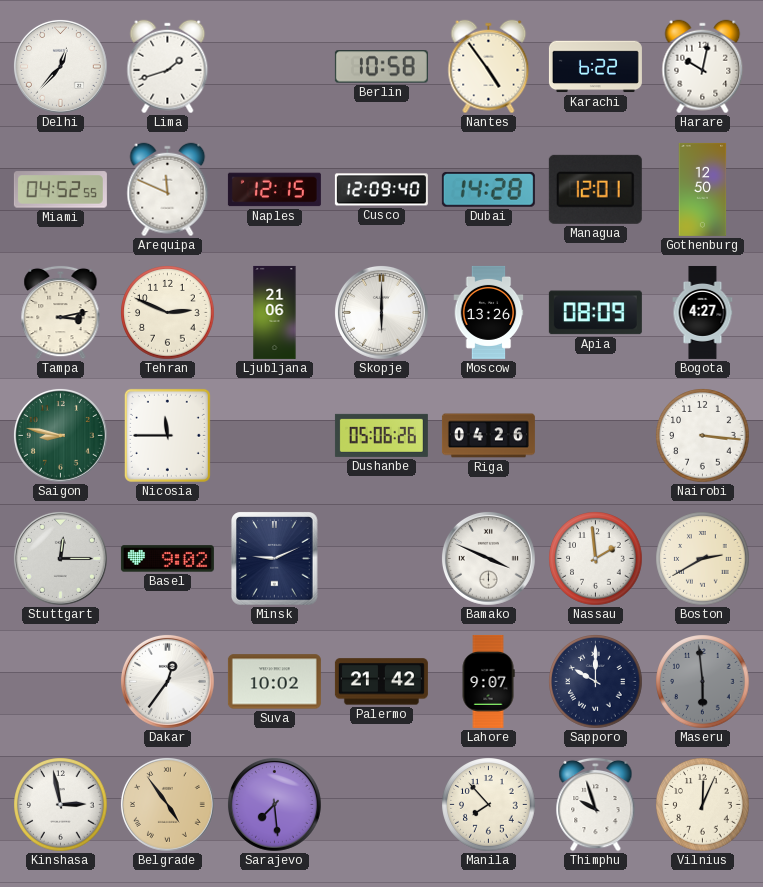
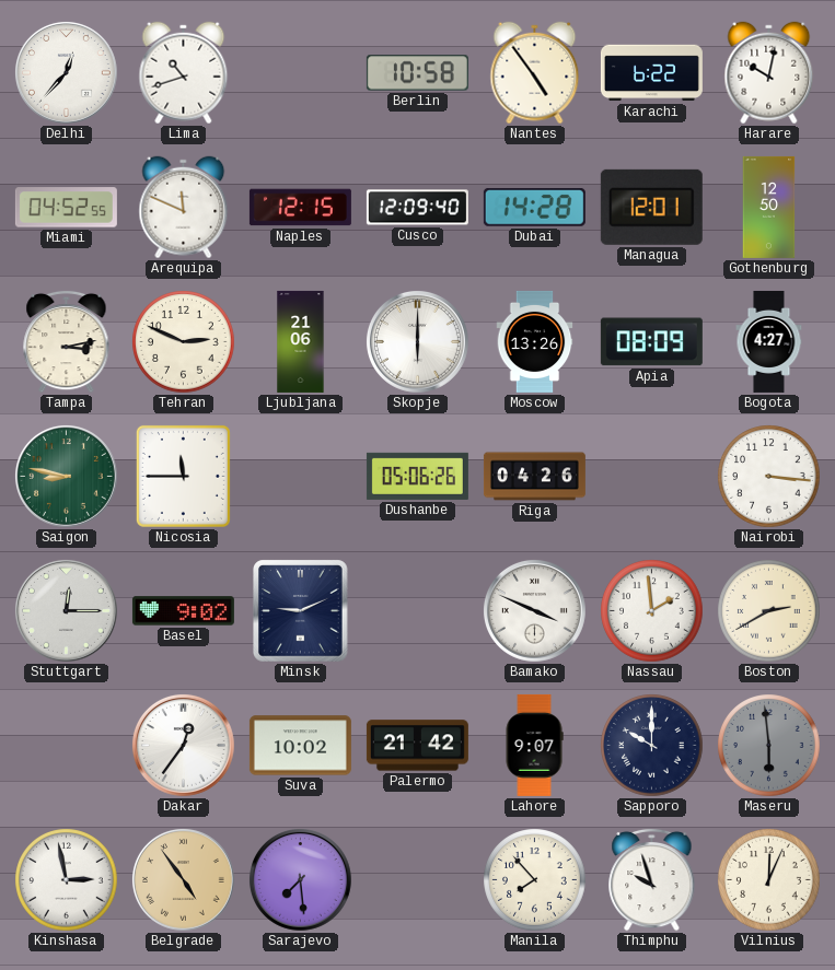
Lima: 1:42 -> 10:42 (184, 73)
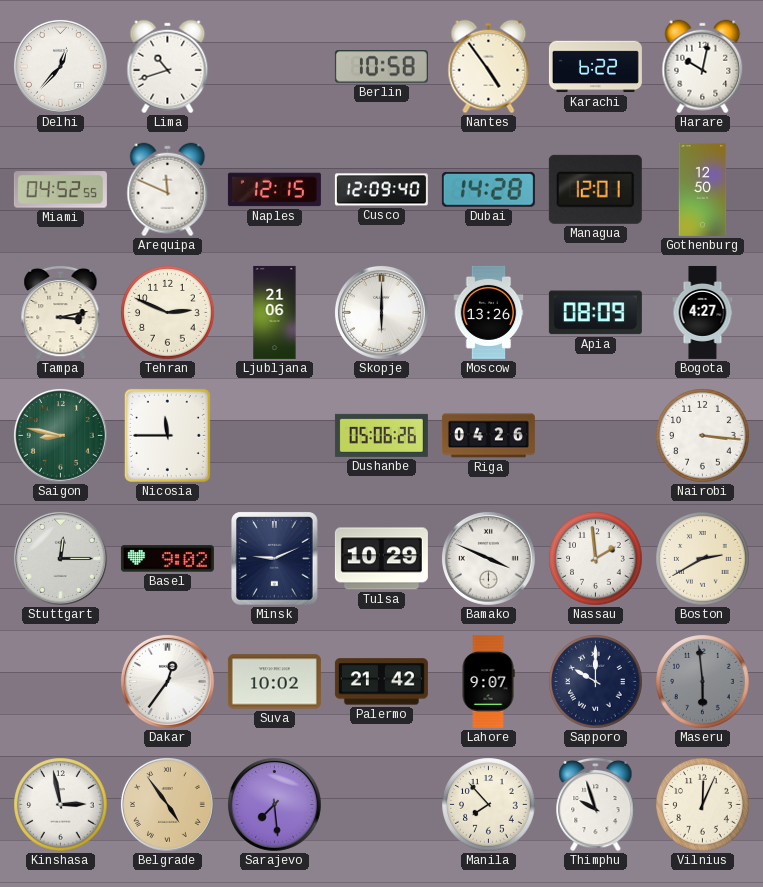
Tulsa: none -> 10:29 (381, 559)
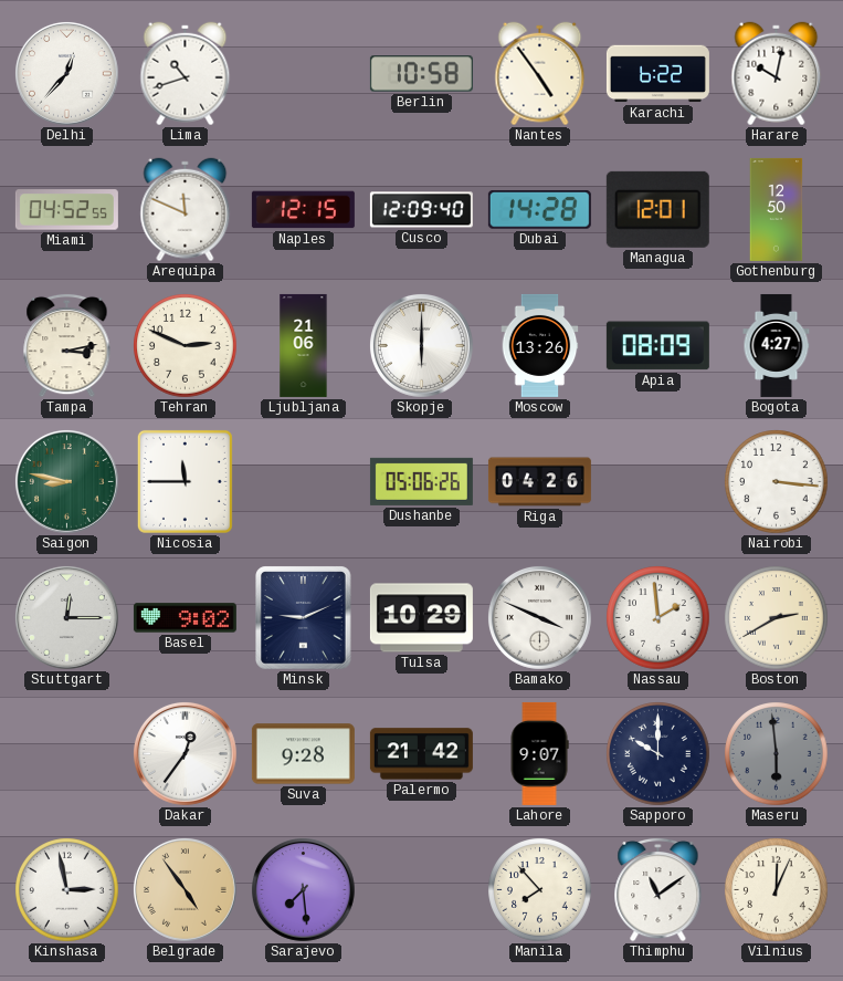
Suva: 10:02 -> 9:28 (303, 754)
Thimphu: 9:57 -> 11:09 (658, 889)
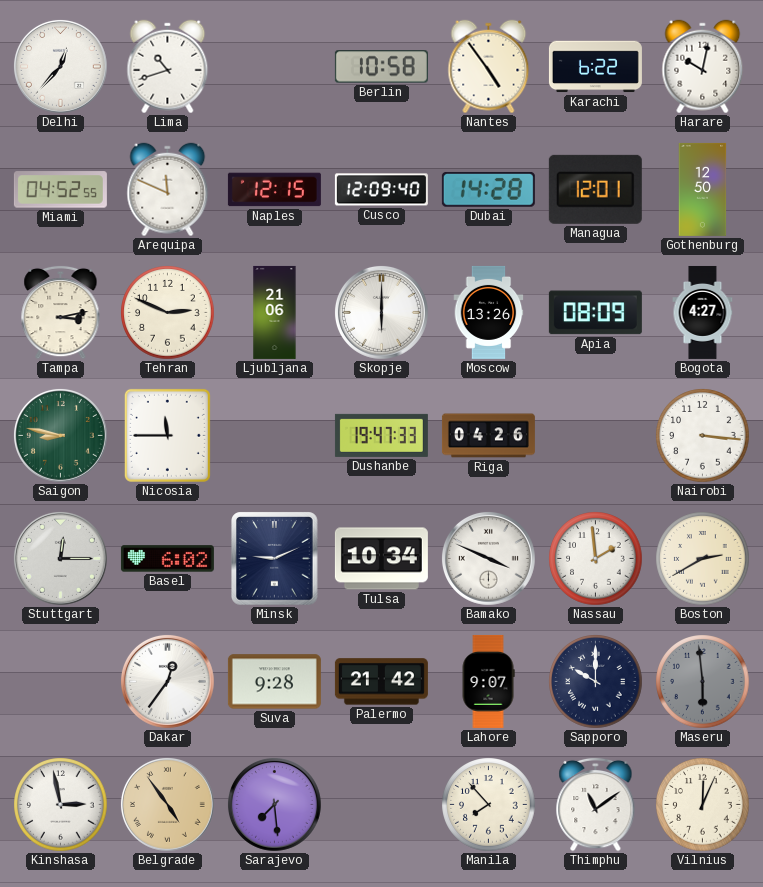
Dushanbe: 05:06 -> 19:47 (381, 435)
Basel: 9:02 -> 6:02 (167, 559)
Tulsa: 10:29 -> 10:34 (381, 559)
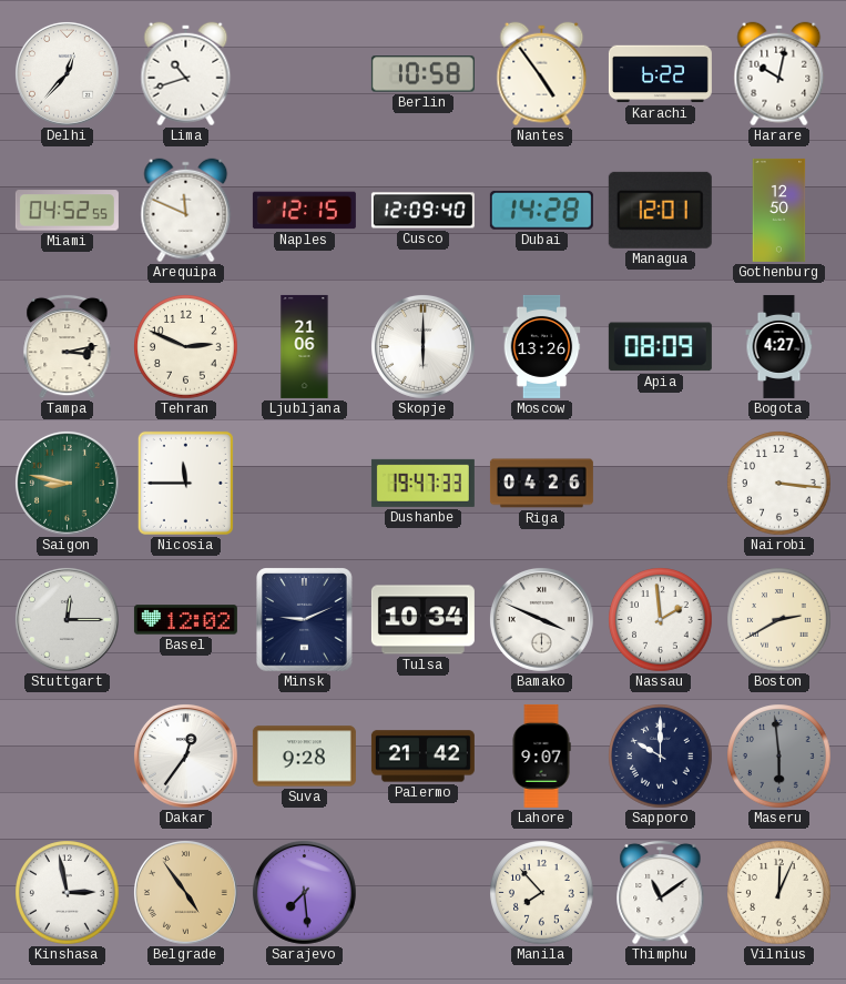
Basel: 6:02 -> 12:02 (185, 620)
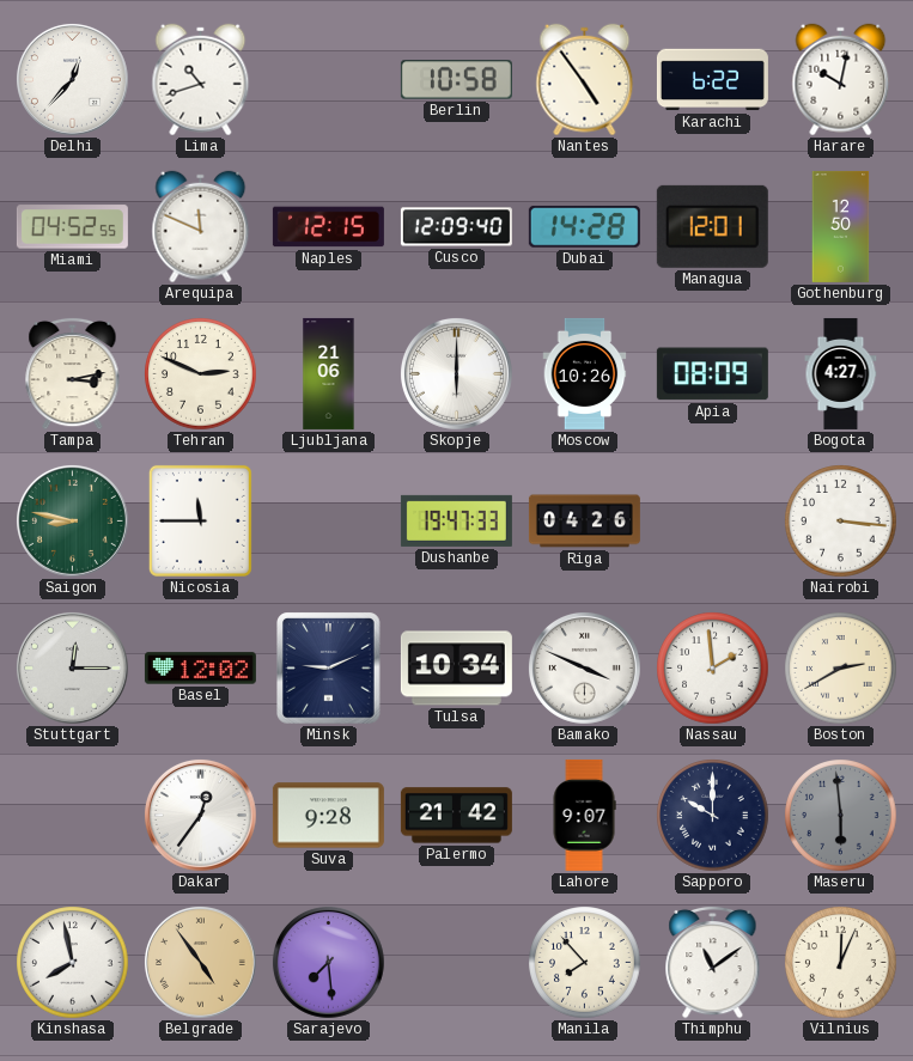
Moscow: 13:26 -> 10:26 (585, 373)
Kinshasa: 2:58 -> 7:58 (73, 963)
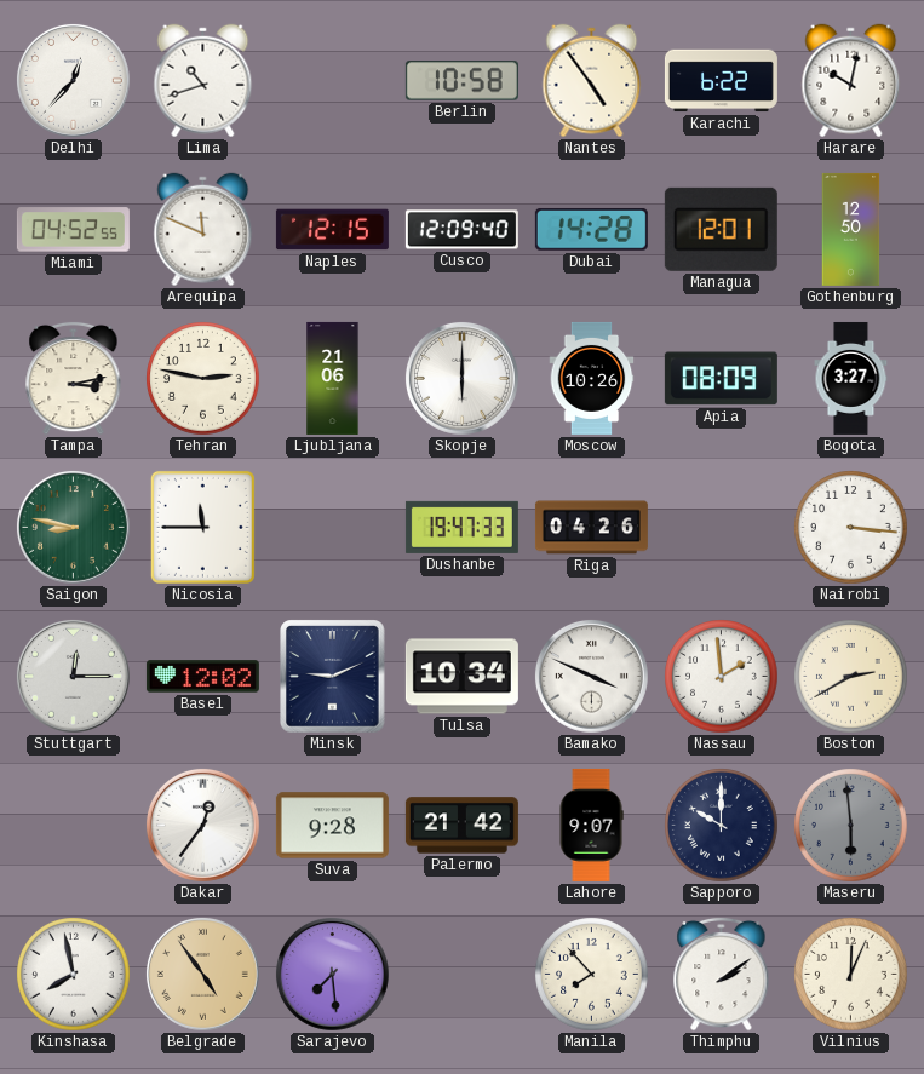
Tehran: 2:49 -> 2:47 (203, 379)
Bogota: 4:27 -> 3:27 (851, 378)
Thimphu: 11:09 -> 2:09 (722, 974)
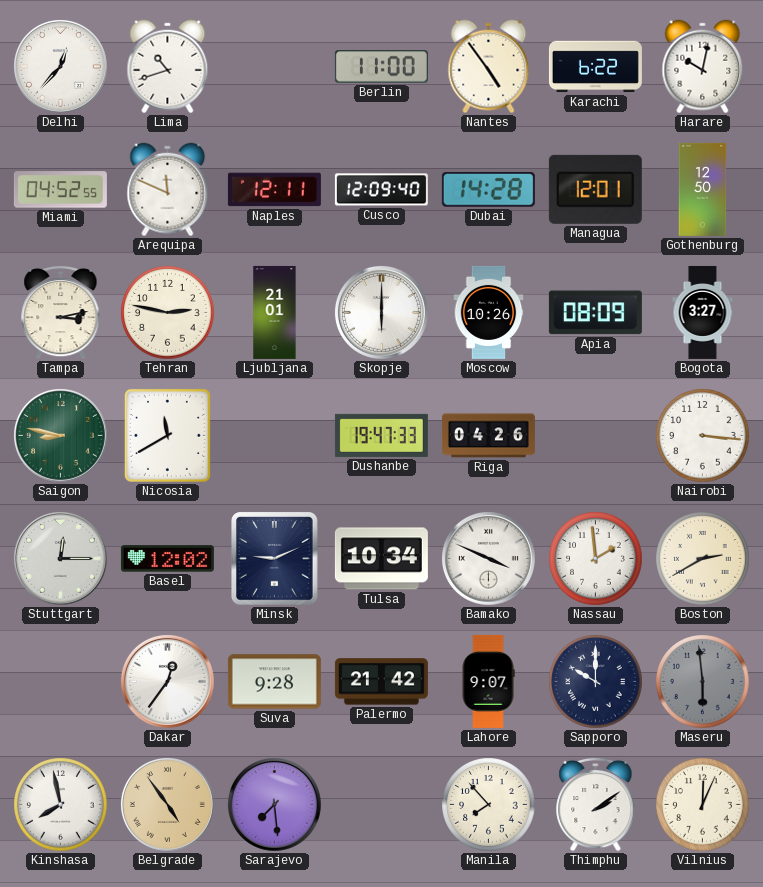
Berlin: 10:58 -> 11:00 (381, 67)
Naples: 12:15 -> 12:11 (274, 190)
Ljubljana: 21:06 -> 21:01 (275, 312)
Nicosia: 11:45 -> 11:40 (167, 435)
